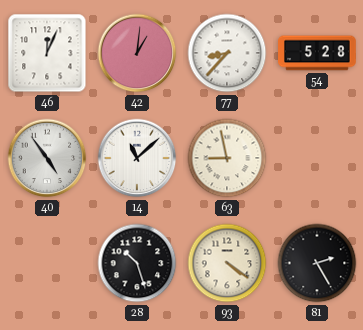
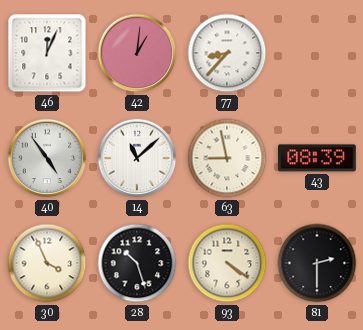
54: 5:28 -> none (317, 53)
43: none -> 08:39 (318, 158)
30: none -> 3:56 (47, 263)
81: 2:25 -> 2:30 (317, 263)
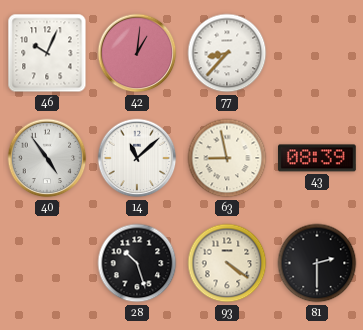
46: 12:04 -> 10:04 (47, 53)
30: 3:56 -> none (47, 263)
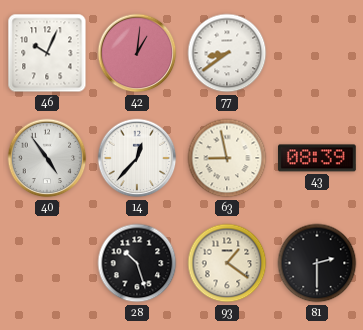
77: 8:37 -> 8:39 (227, 53)
14: 11:08 -> 12:37 (137, 158)
93: 4:21 -> 1:21 (227, 263)
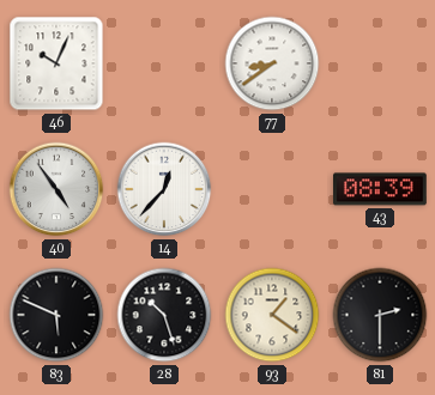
42: 1:01 -> none (137, 53)
63: 8:58 -> none (227, 158)
83: none -> 5:49 (56, 315)
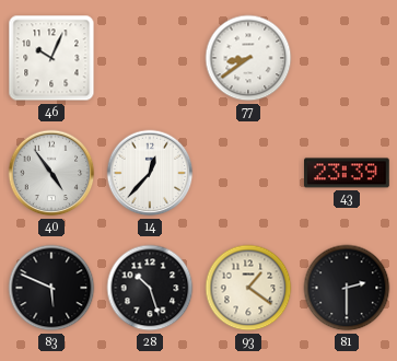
43: 08:39 -> 23:39 (348, 173)
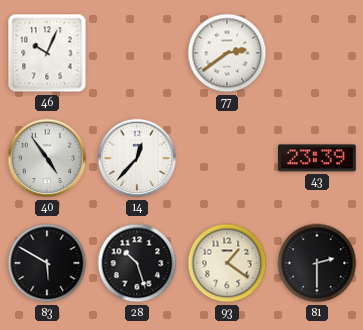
77: 8:39 -> 2:39 (227, 53)
83: 5:49 -> 5:50 (47, 263)
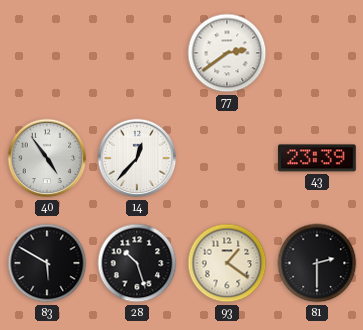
46: 10:04 -> none (47, 53)
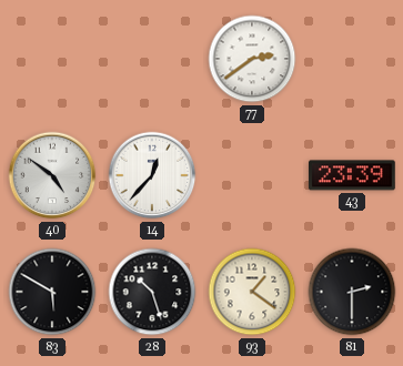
40: 4:54 -> 4:51 (52, 175)
